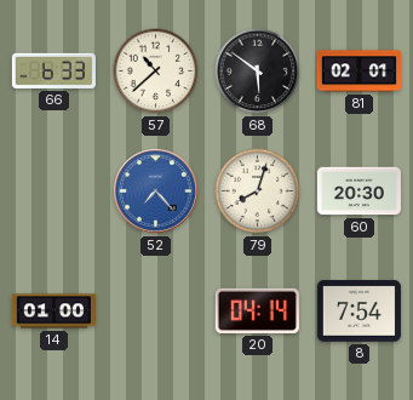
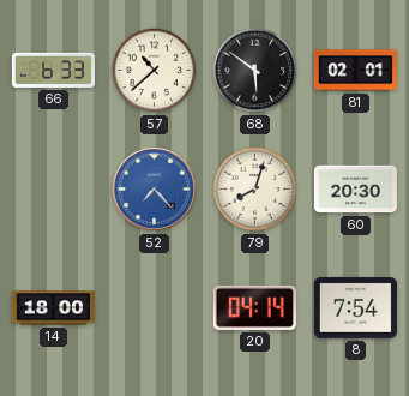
14: 01:00 -> 18:00 (53, 308)
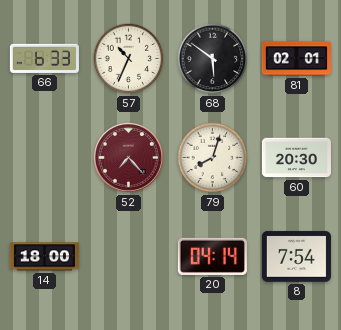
57: 10:38 -> 10:34 (129, 59)
52 dial: blue -> burgundy (128, 157)
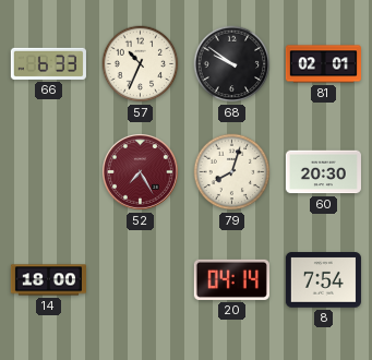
68: 5:51 -> 9:51 (232, 64)
52: 7:23 -> 7:25 (140, 171)
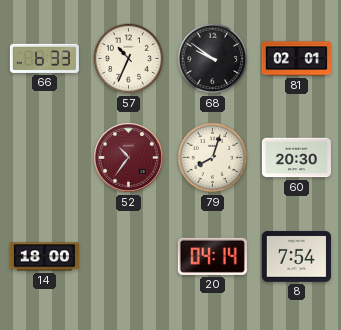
52: 7:25 -> 10:36 (128, 157)
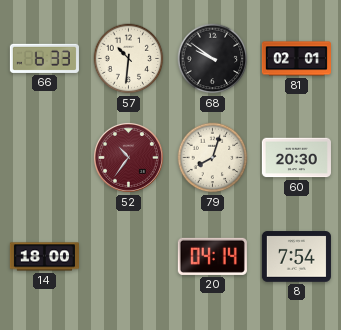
57: 10:34 -> 10:31 (129, 59)
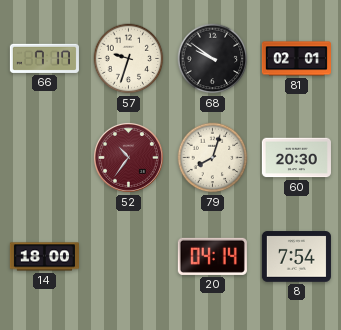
66: 6:33 -> 7:17 (44, 58)
57: 10:31 -> 9:33 (129, 59)
